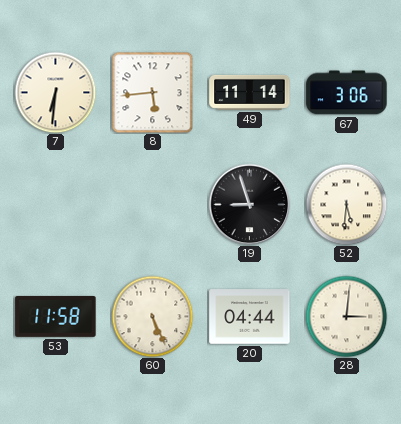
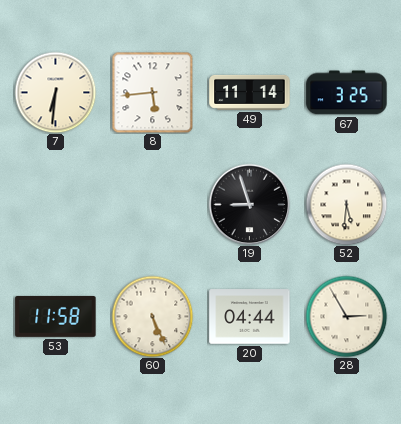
67: 3:06 -> 3:25 (347, 93)
28: 3:01 -> 2:55 (346, 316)
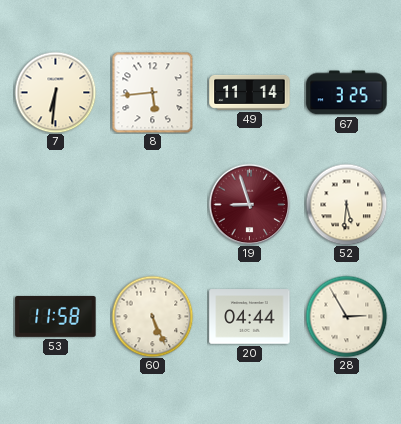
19 dial: black -> burgundy (249, 204)
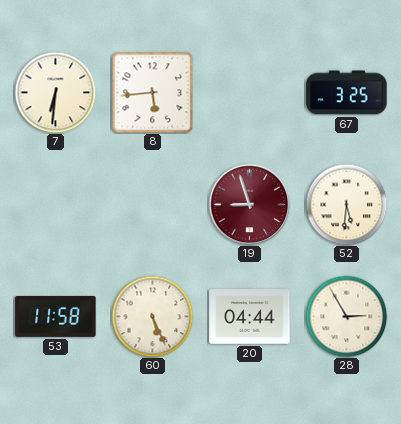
49: 11:14 -> none (250, 92)
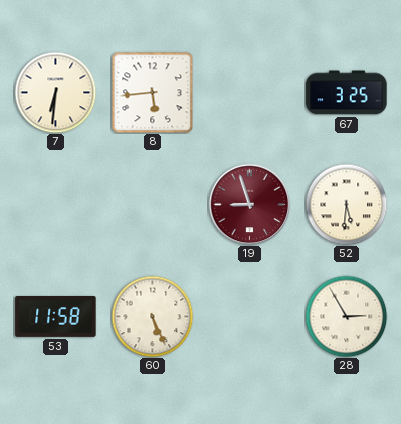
20: 04:44 -> none (250, 317)
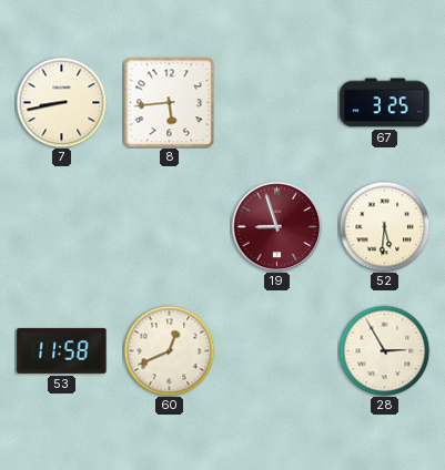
7: 6:31 -> 8:43 (61, 102)
60: 5:26 -> 12:41 (169, 350)
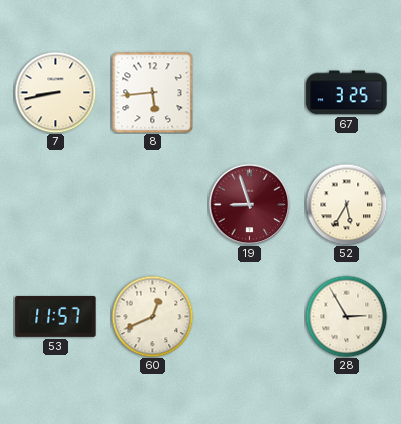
52: 5:31 -> 5:35 (346, 204)
53: 11:58 -> 11:57 (56, 316)
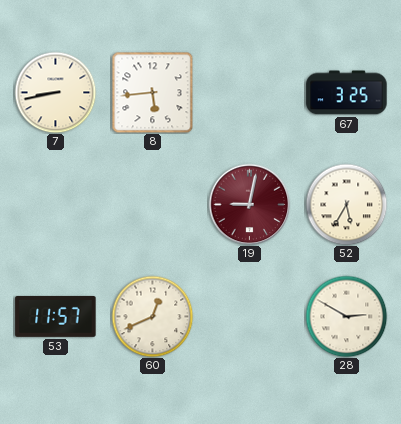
19: 8:57 -> 9:02 (249, 204)
28: 2:55 -> 2:50 (346, 316)
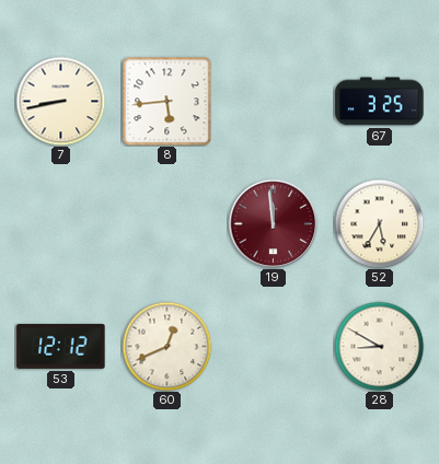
19: 9:02 -> 11:59 (273, 223)
53: 11:57 -> 12:12 (61, 346)
28: 2:50 -> 8:50 (379, 346)
